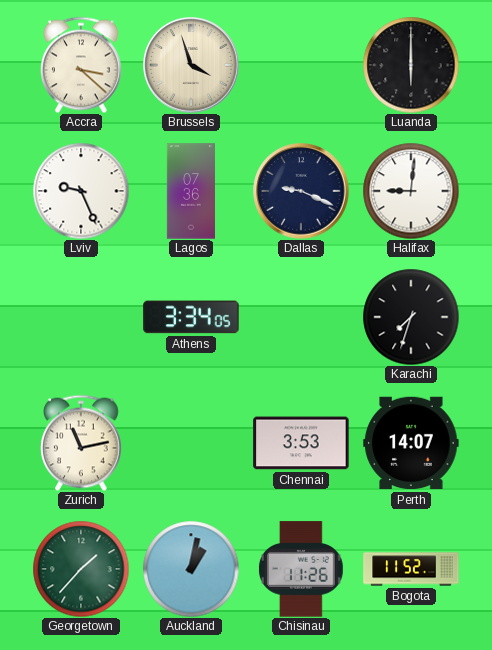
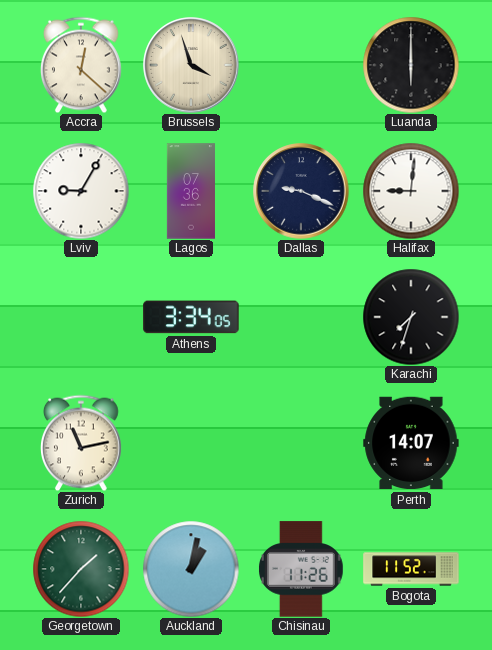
Accra: 3:22 -> 12:22 (82, 65)
Lviv: 9:26 -> 9:05 (81, 191)
Chennai: 3:53 -> none (301, 443)
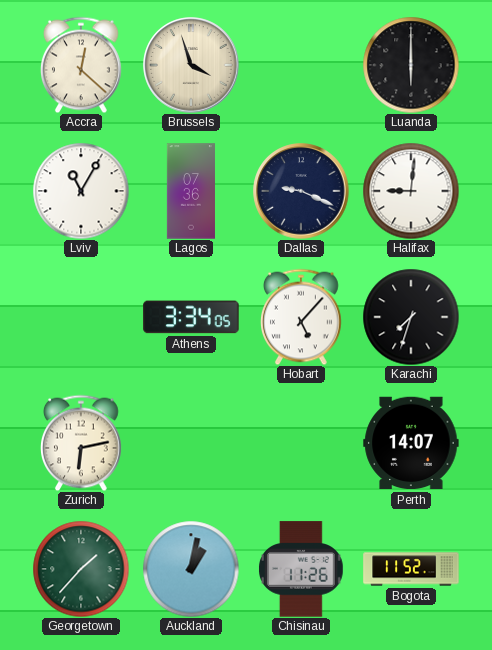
Lviv: 9:05 -> 11:05 (81, 191)
Hobart: none -> 5:07 (302, 317)
Zurich: 11:13 -> 6:13 (82, 443)
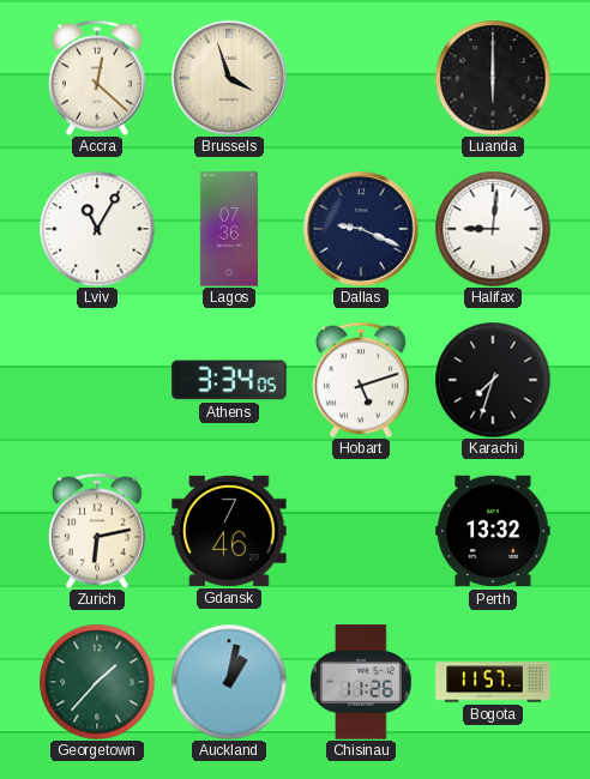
Hobart: 5:07 -> 5:12 (362, 380)
Gdansk: none -> 7:46 (229, 531)
Perth: 14:07 -> 13:32 (493, 531)
Bogota: 11:52 -> 11:57 (493, 682)
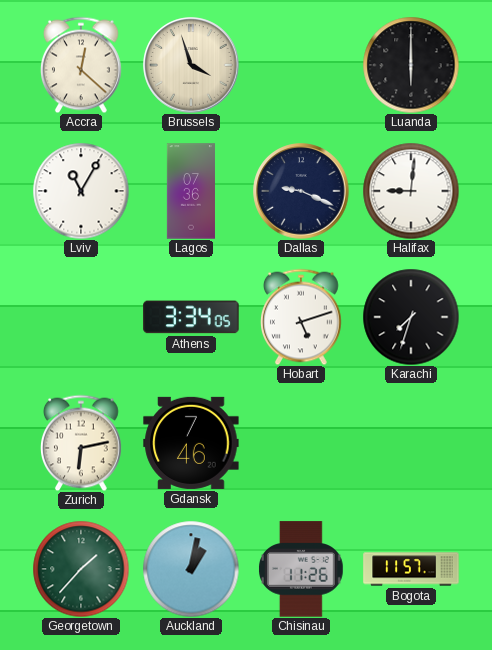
Perth: 13:32 -> none (493, 531)
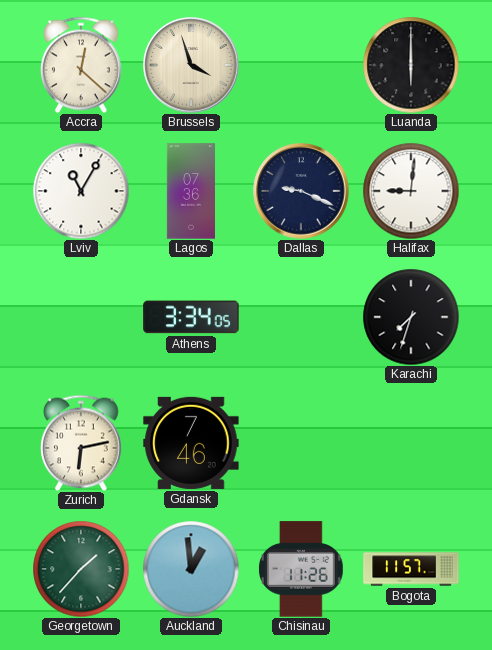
Hobart: 5:12 -> none (302, 317)
Auckland: 1:02 -> 12:59 (191, 569)
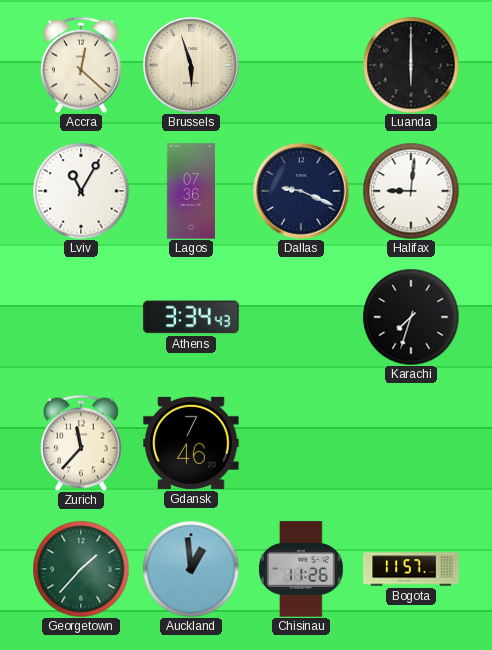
Brussels: 3:57 -> 5:57 (191, 65)
Athens: 3:34:05 -> 3:34:43 (191, 317)
Zurich: 6:13 -> 11:37 (82, 443)
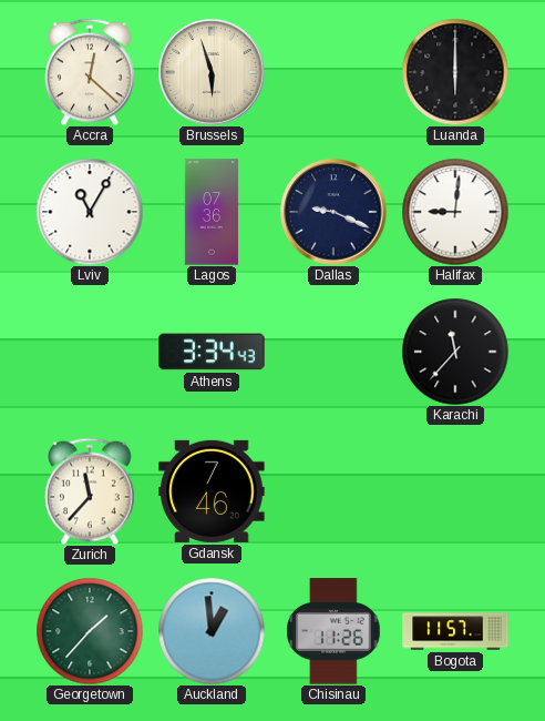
Karachi: 7:33 -> 11:37 (455, 352)
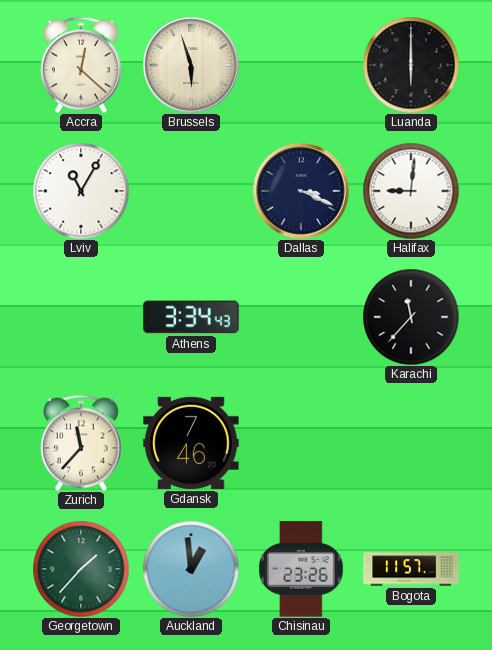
Lagos: 07:36 -> none (212, 212)
Dallas: 9:19 -> 3:19 (301, 191)
Chisinau: 11:26 -> 23:26 (302, 569)
